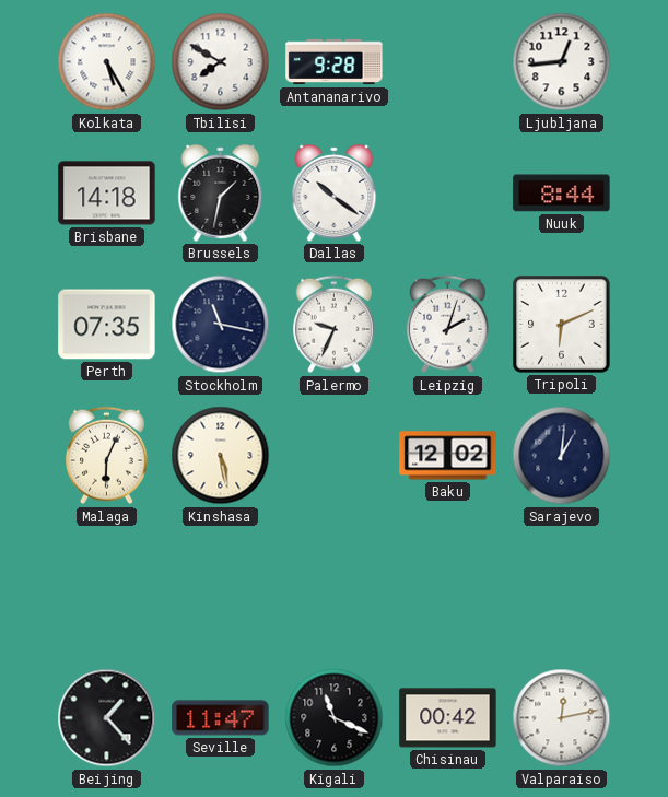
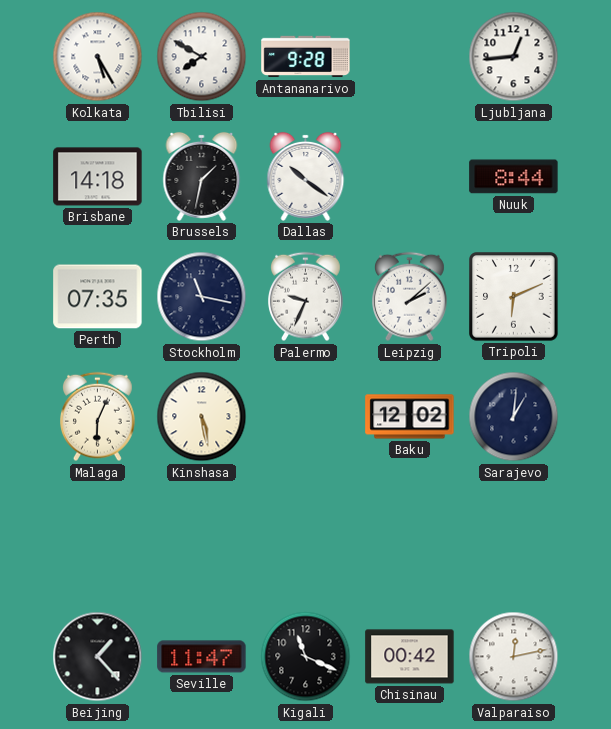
Leipzig: 2:03 -> 2:08 (410, 297)
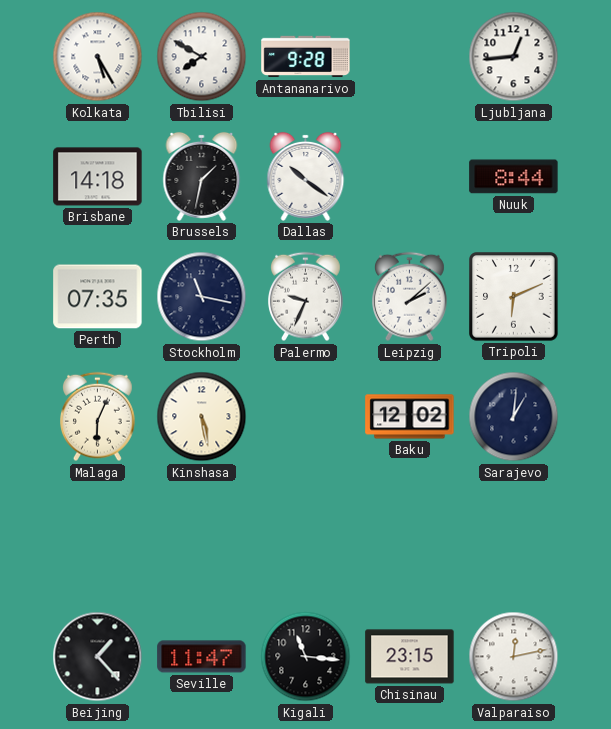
Kigali: 11:19 -> 11:16 (306, 657)
Chisinau: 00:42 -> 23:15 (410, 657)
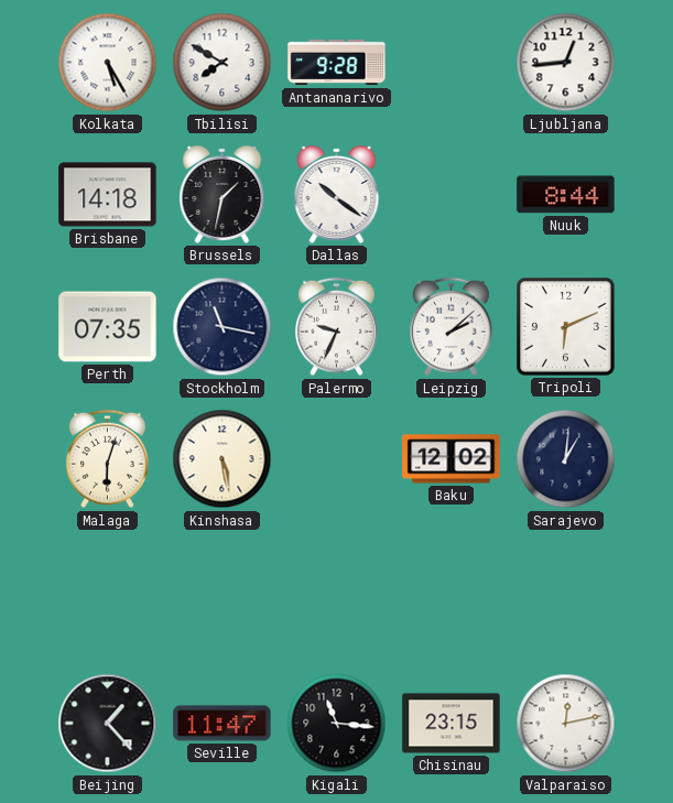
Malaga: 6:04 -> 6:03 (108, 459)
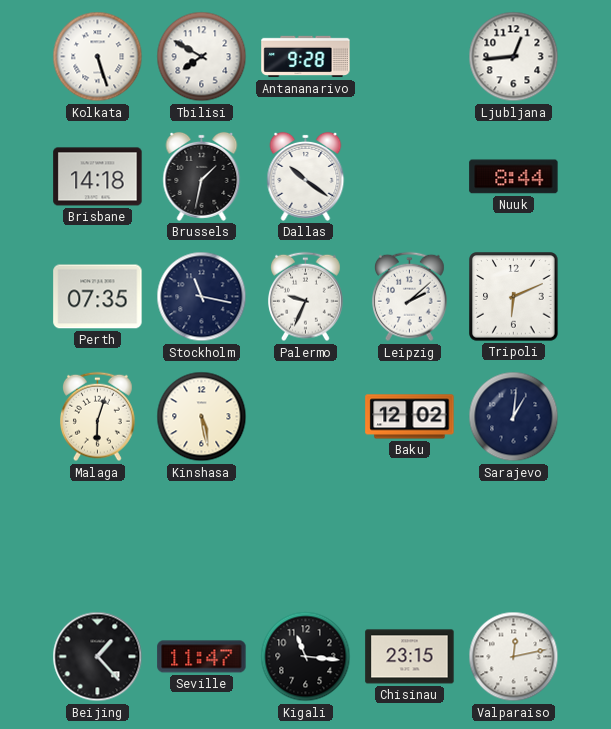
Kolkata: 5:25 -> 5:27 (98, 57)
